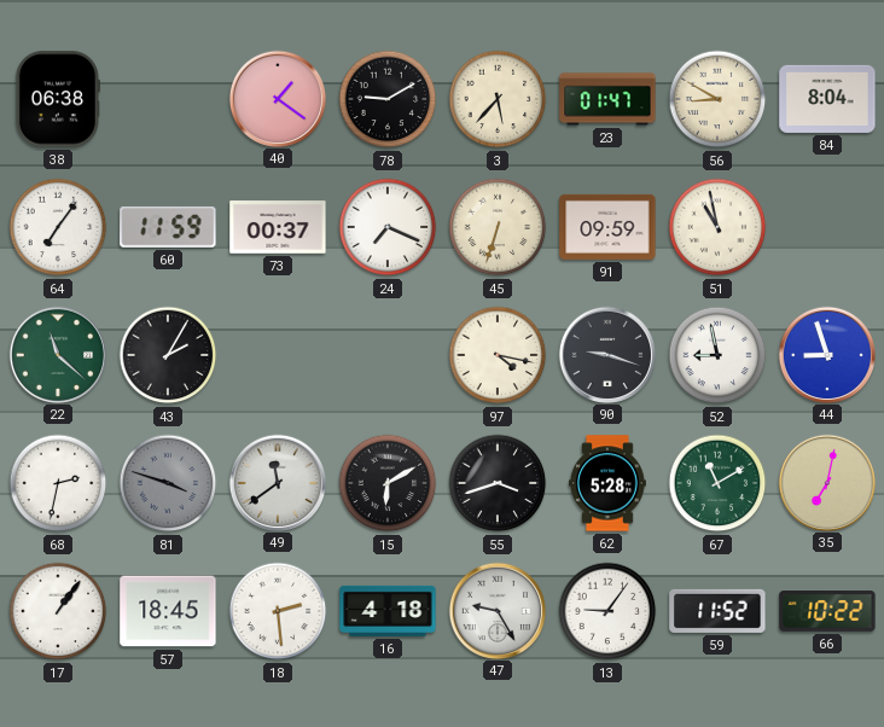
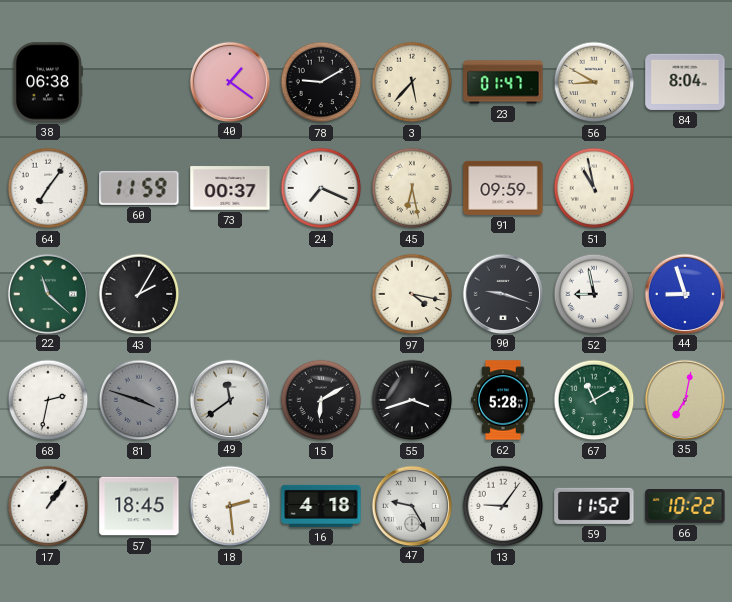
45: 6:33 -> 6:28 (412, 188)
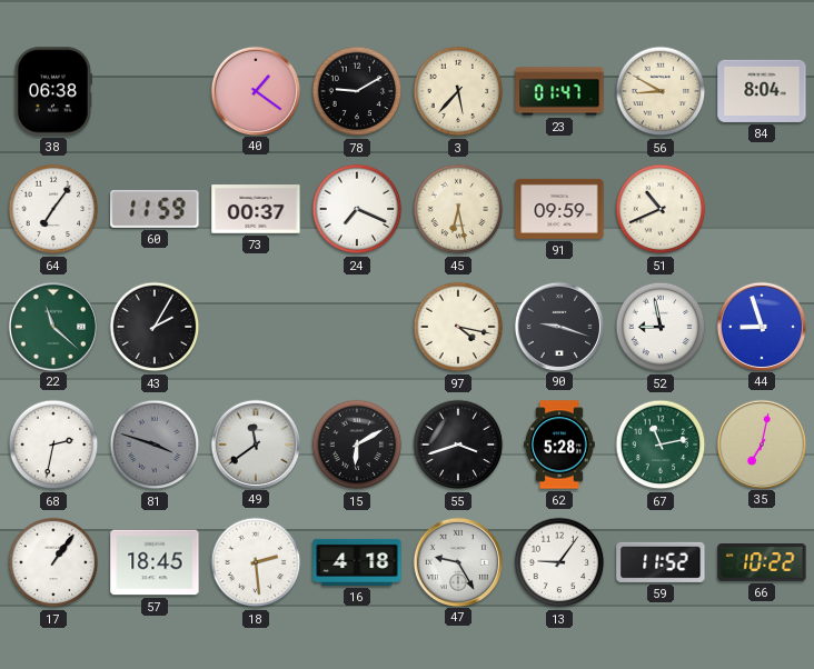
51: 10:58 -> 10:41 (661, 209)
67: 11:10 -> 11:13 (661, 445)
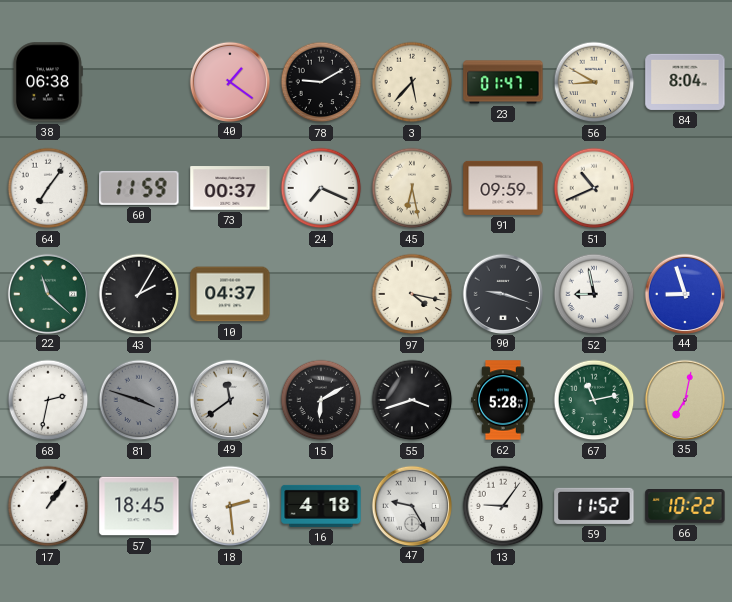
10: none -> 04:37 (230, 294)
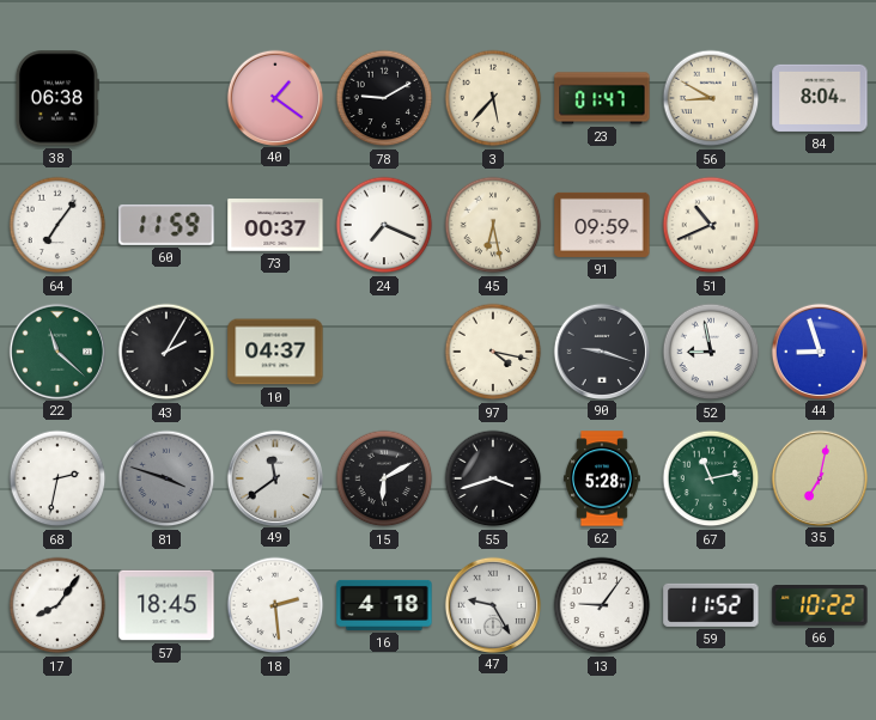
17: 1:06 -> 8:06 (57, 605)
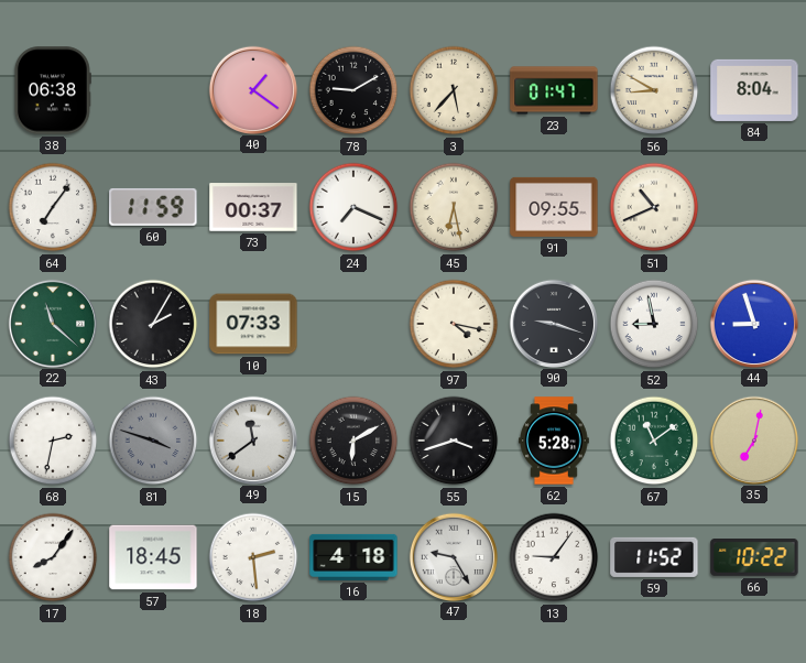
91: 09:59 -> 09:55 (554, 207)
10: 04:37 -> 07:33 (253, 324)
67: 11:13 -> 11:09 (654, 441)
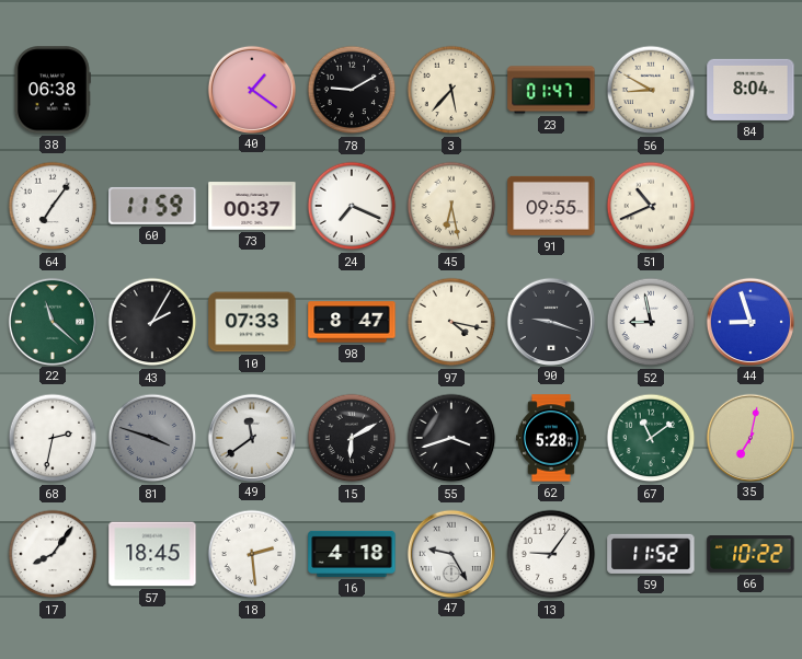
98: none -> 8:47 (352, 322)
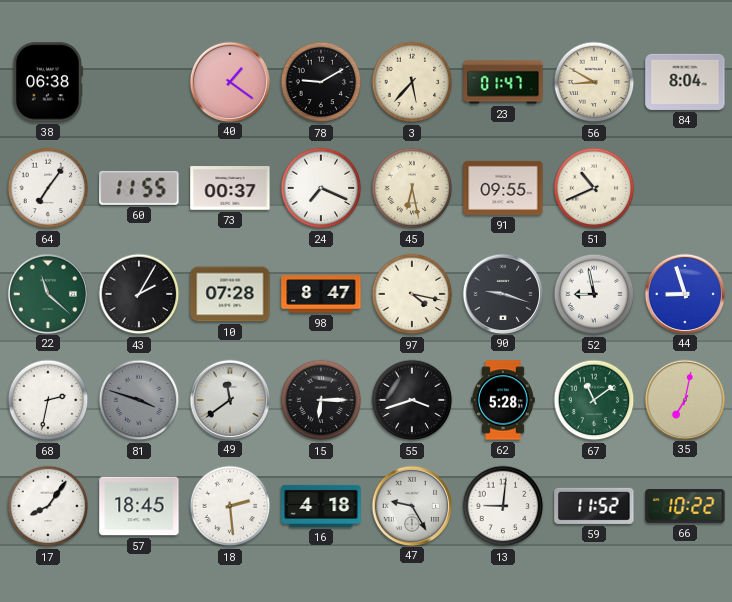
60: 11:59 -> 11:55 (139, 188)
10: 07:33 -> 07:28 (230, 294)
15: 6:10 -> 6:15 (321, 400)
13: 9:06 -> 9:01 (503, 506)
